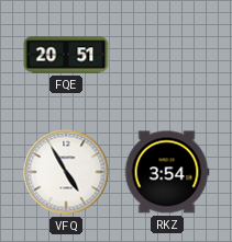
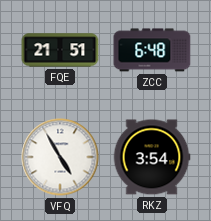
FQE: 20:51 -> 21:51 (60, 50)
ZCC: none -> 6:48 (152, 50)
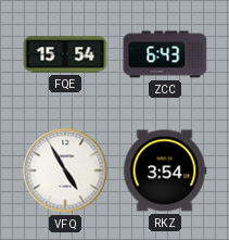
FQE: 21:51 -> 15:54 (65, 54)
ZCC: 6:48 -> 6:43 (165, 54)
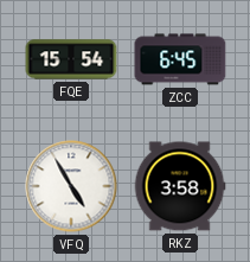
ZCC: 6:43 -> 6:45 (180, 59)
RKZ: 3:54 -> 3:58 (180, 186)
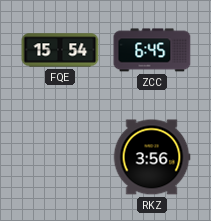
VFQ: 4:55 -> none (71, 186)
RKZ: 3:58 -> 3:56 (152, 157)
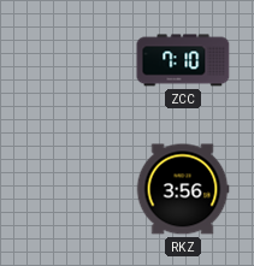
FQE: 15:54 -> none (60, 50)
ZCC: 6:45 -> 7:10 (183, 60)
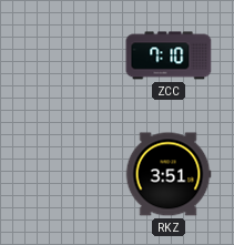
RKZ: 3:56 -> 3:51 (169, 174)
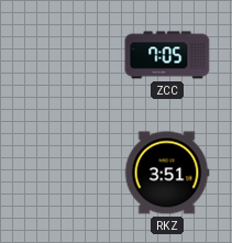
ZCC: 7:10 -> 7:05 (167, 55)
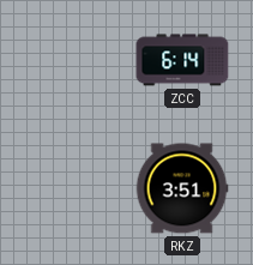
ZCC: 7:05 -> 6:14 (182, 60)
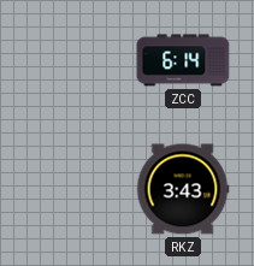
RKZ: 3:51 -> 3:43 (183, 189)
